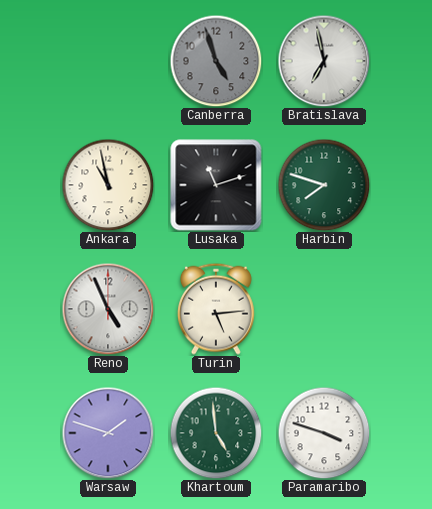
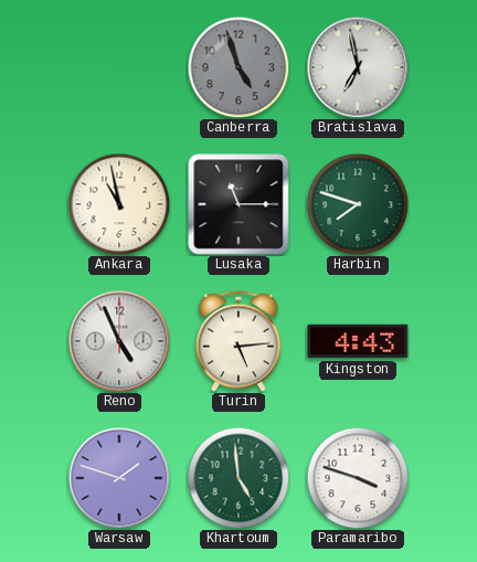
Lusaka: 11:12 -> 11:15 (239, 204)
Kingston: none -> 4:43 (358, 341)
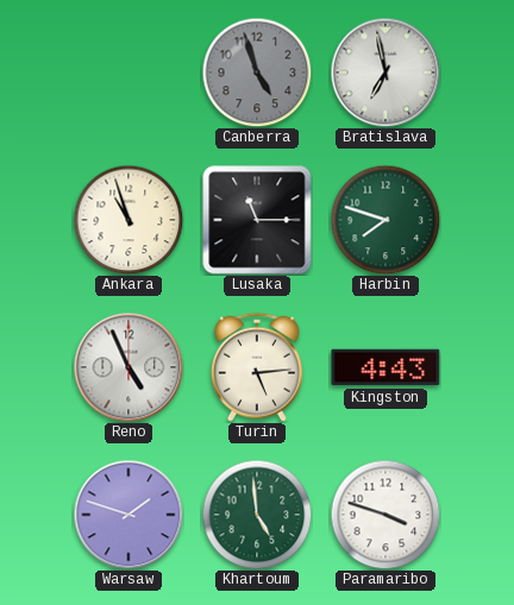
Ankara: 10:58 -> 10:57 (128, 220)
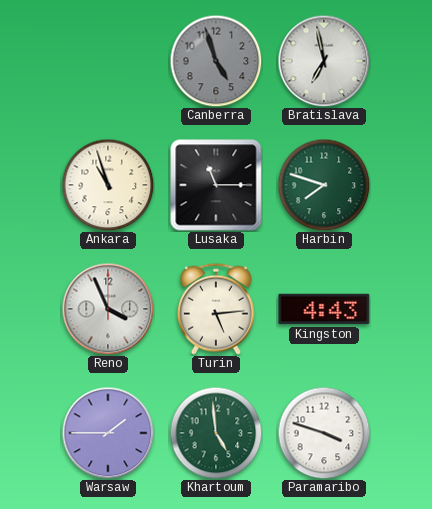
Reno: 4:56 -> 3:56 (108, 309)
Warsaw: 1:48 -> 1:45 (108, 433)
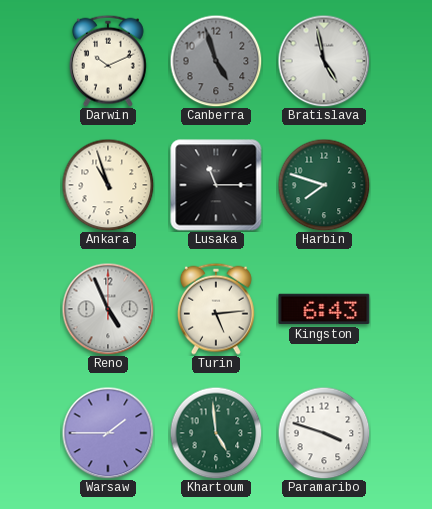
Darwin: none -> 10:11 (108, 61)
Bratislava: 6:58 -> 4:58 (324, 61)
Reno: 3:56 -> 4:56 (108, 309)
Kingston: 4:43 -> 6:43 (324, 309)
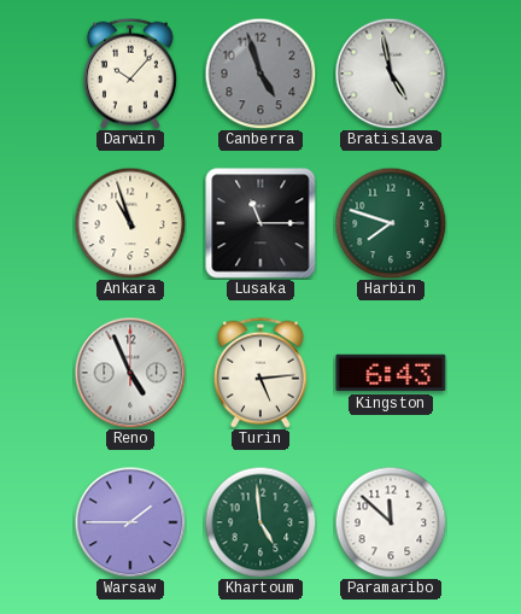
Darwin: 10:11 -> 10:07 (130, 74)
Paramaribo: 3:48 -> 11:52 (391, 522)
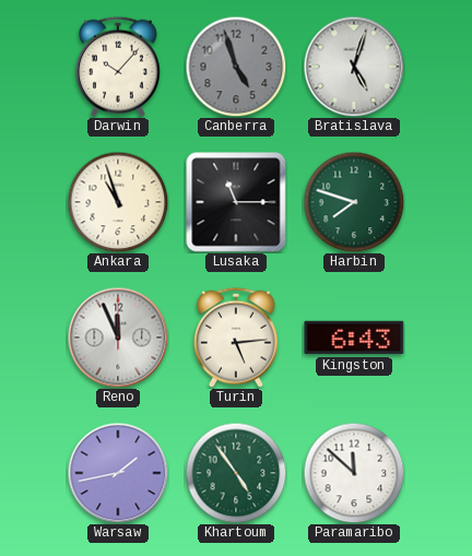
Bratislava: 4:58 -> 5:03 (354, 67)
Reno: 4:56 -> 11:56 (118, 338)
Warsaw: 1:45 -> 1:43 (118, 473)
Khartoum: 4:59 -> 4:54 (236, 473)
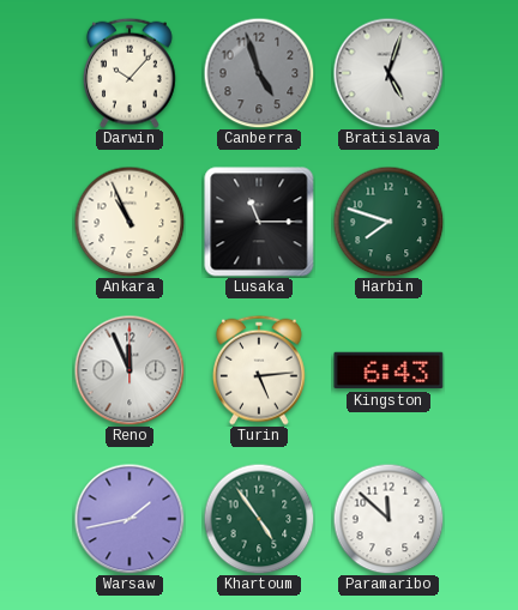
Ankara: 10:57 -> 10:56 (129, 222)
